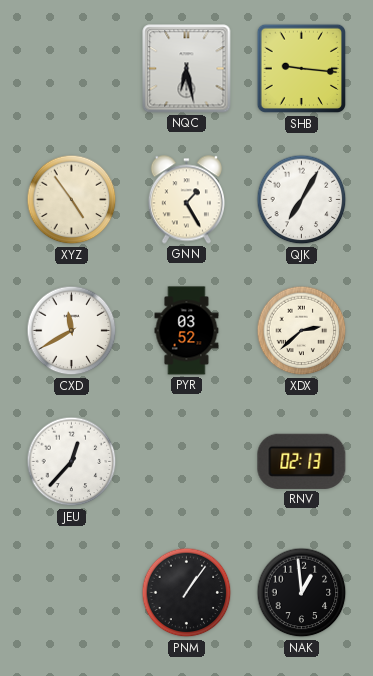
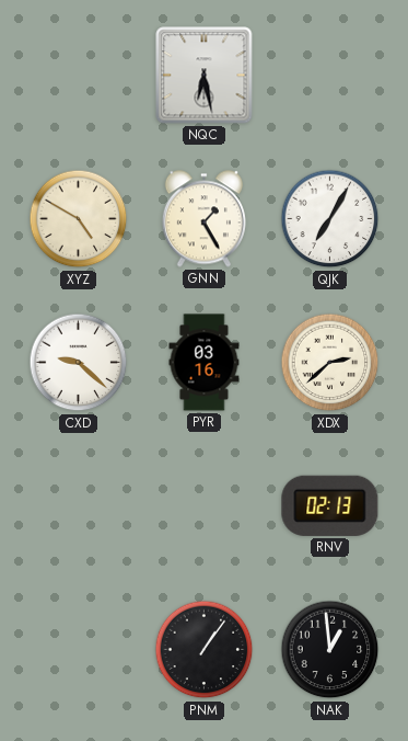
SHB: 9:16 -> none (302, 69)
XYZ: 4:54 -> 4:50 (79, 219)
CXD: 11:40 -> 9:22 (79, 363)
PYR: 03:52 -> 03:16 (205, 363)
JEU: 12:37 -> none (72, 462)
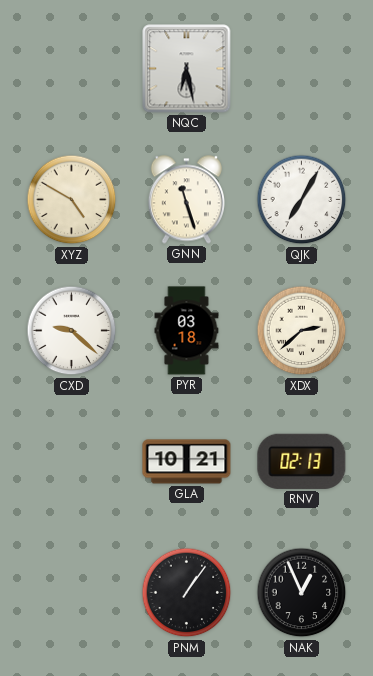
GNN: 1:25 -> 11:27 (186, 200)
PYR: 03:16 -> 03:18 (187, 331)
GLA: none -> 10:21 (187, 462)
NAK: 12:59 -> 12:56 (302, 593)
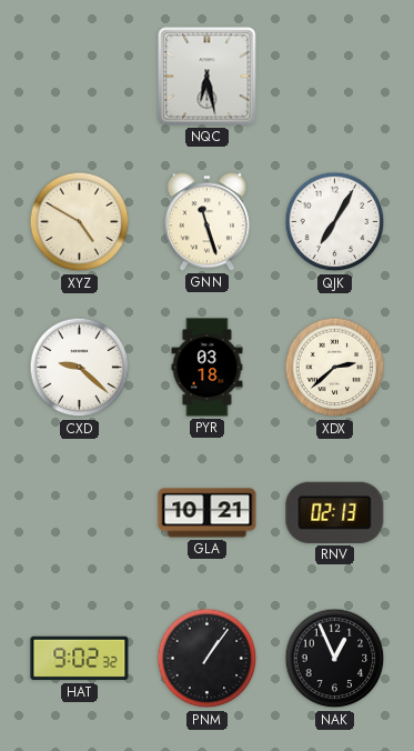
HAT: none -> 9:02 (80, 659)
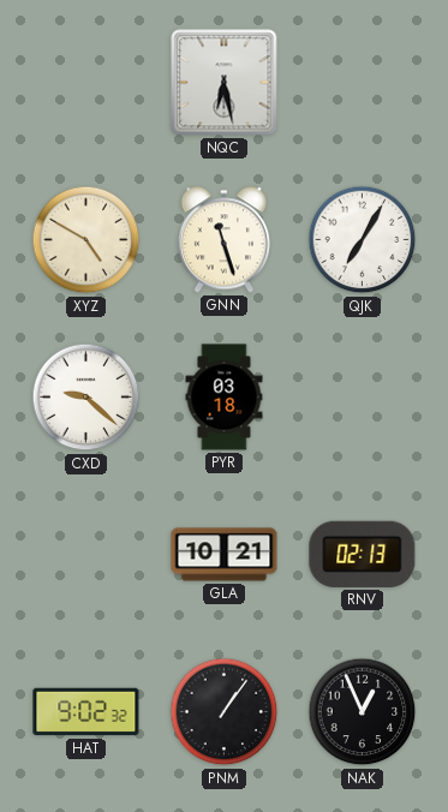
XDX: 2:38 -> none (335, 368)
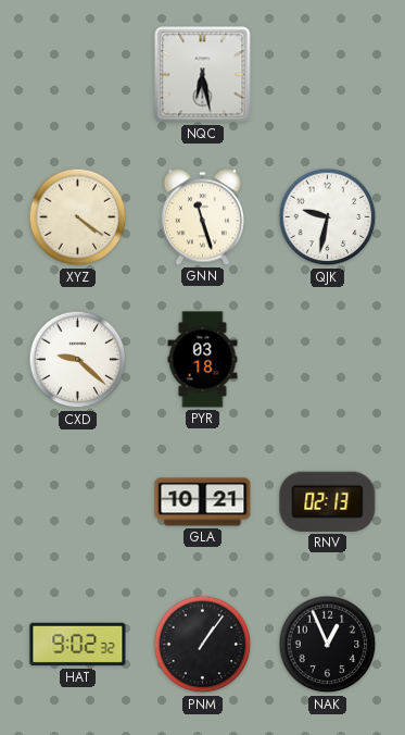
XYZ: 4:50 -> 4:21 (78, 217)
QJK: 7:05 -> 9:32 (328, 217)
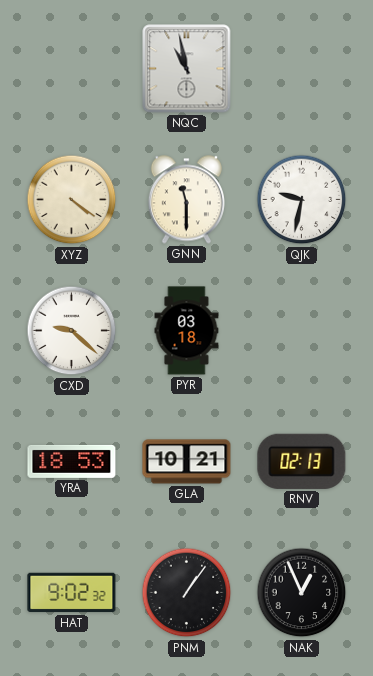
NQC: 6:28 -> 10:58 (187, 69)
GNN: 11:27 -> 11:30 (186, 200)
YRA: none -> 18:53 (72, 461)
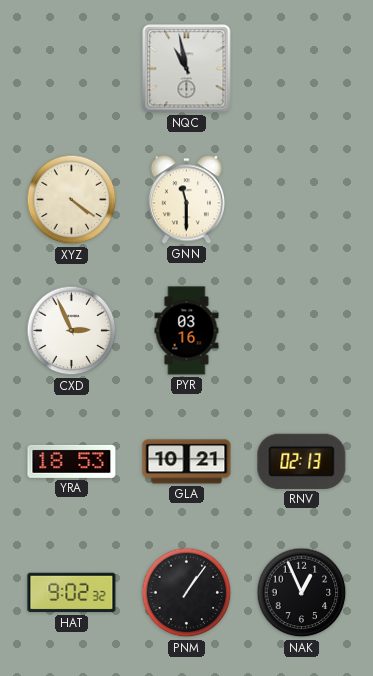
QJK: 9:32 -> none (302, 200)
CXD: 9:22 -> 2:56 (72, 331)
PYR: 03:18 -> 03:16 (187, 331)
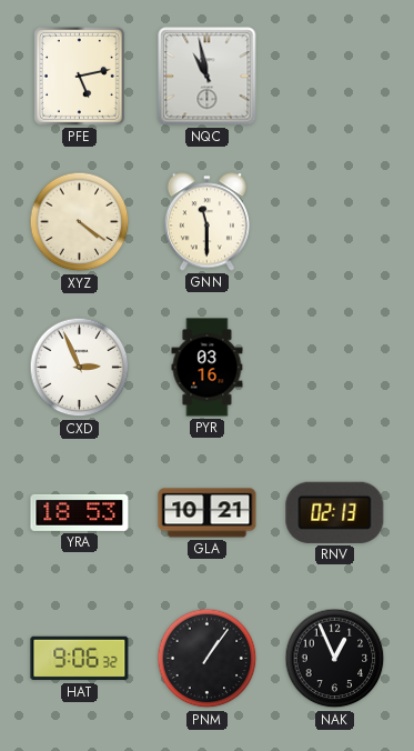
PFE: none -> 5:13 (79, 76)
HAT: 9:02 -> 9:06 (80, 659)
